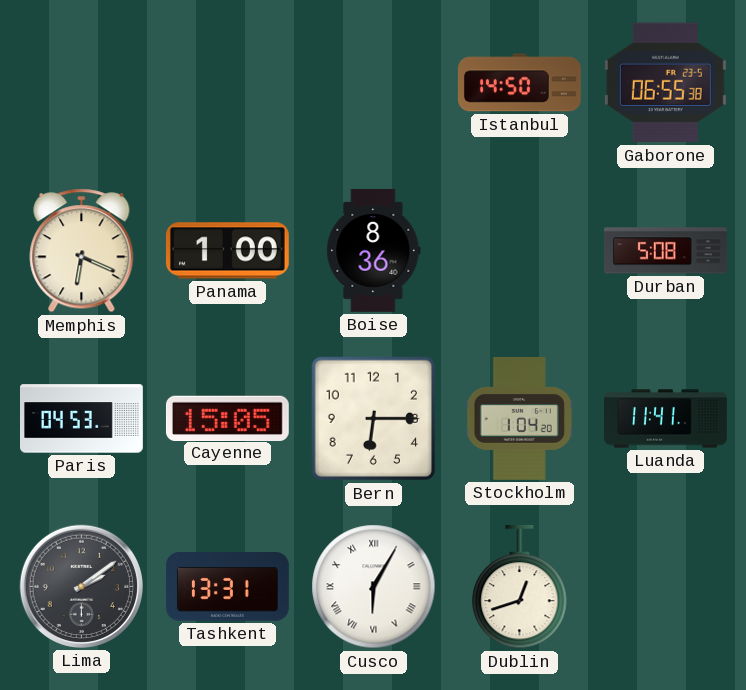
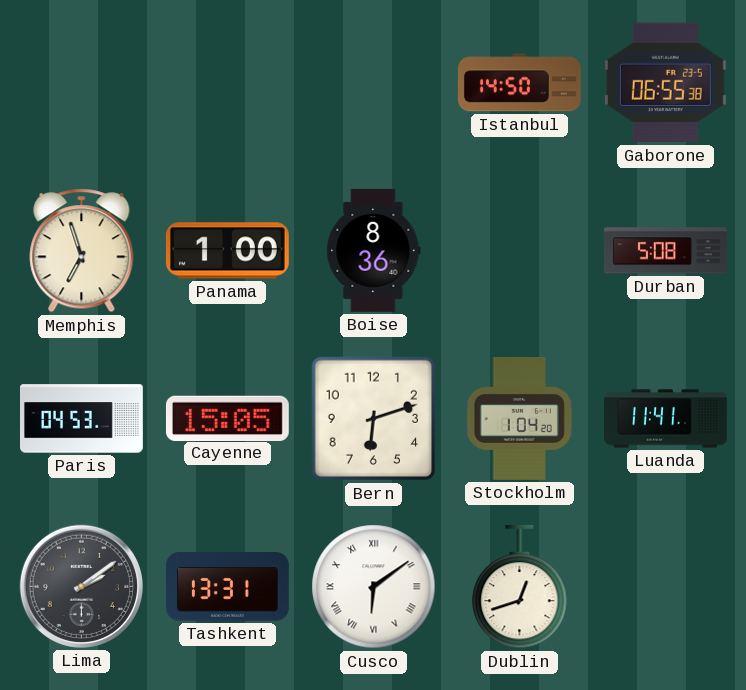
Memphis: 6:19 -> 6:57 (82, 251)
Bern: 6:15 -> 6:12 (374, 419)
Cusco: 6:05 -> 6:09 (374, 587)
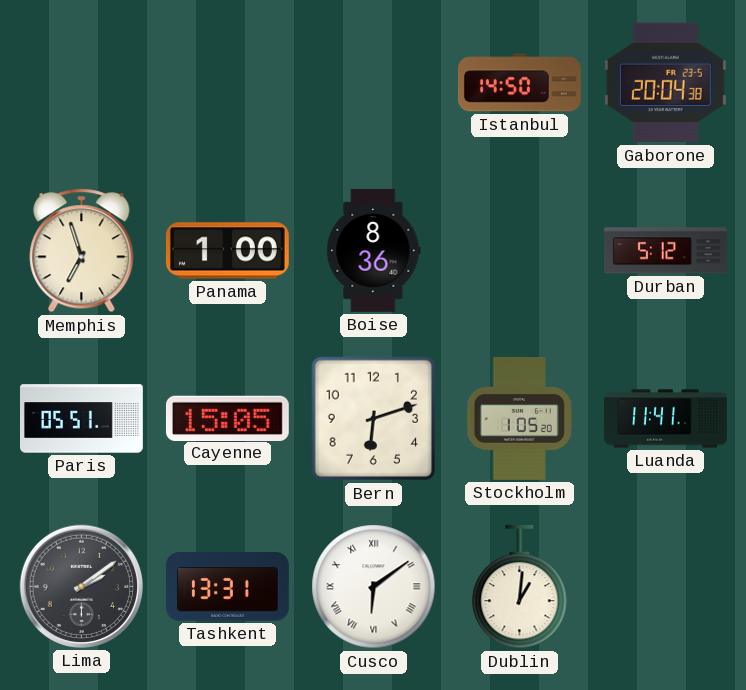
Gaborone: 06:55 -> 20:04 (665, 83)
Durban: 5:08 -> 5:12 (665, 251)
Paris: 04:53 -> 05:51 (82, 419)
Stockholm: 1:04 -> 1:05 (519, 419)
Dublin: 12:42 -> 1:01 (520, 587)
